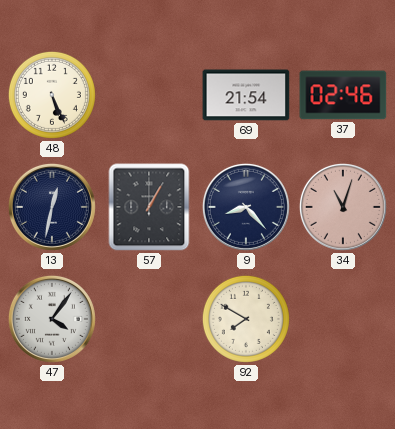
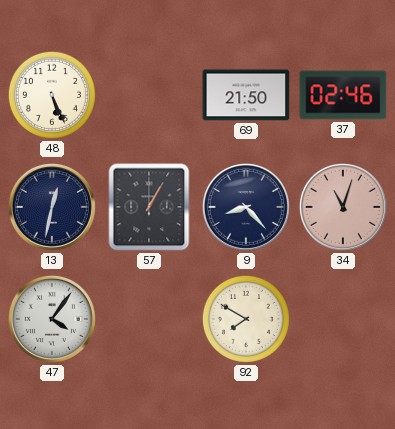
69: 21:54 -> 21:50 (246, 95)
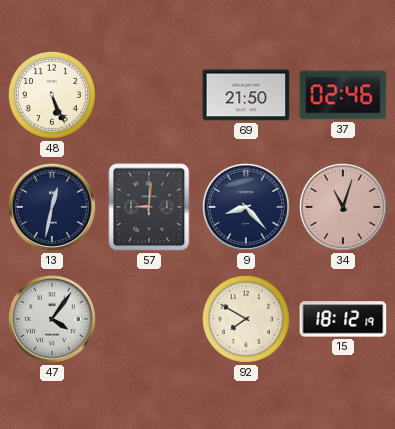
57: 1:05 -> 9:01 (149, 207)
15: none -> 18:12 (343, 319)
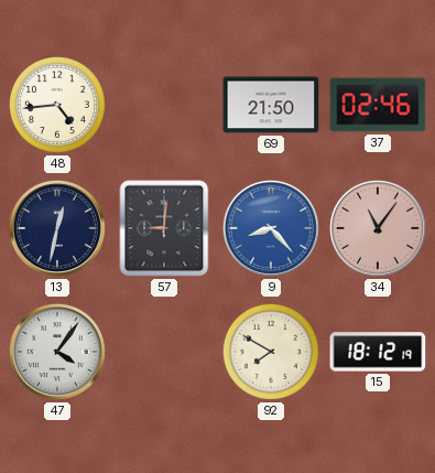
48: 5:26 -> 4:44 (57, 105)
9 dial: navy -> blue (271, 228)
34: 11:03 -> 11:06 (378, 228)
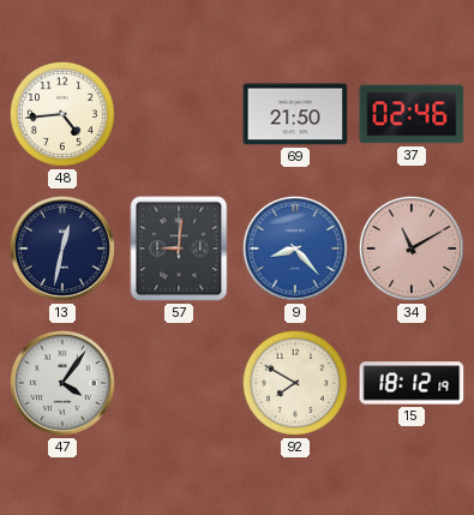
34: 11:06 -> 11:10 (412, 248)
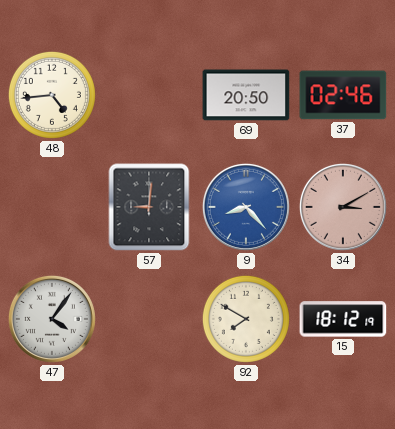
69: 21:50 -> 20:50 (246, 95)
13: 12:32 -> none (62, 248)
34: 11:10 -> 3:10 (343, 207)
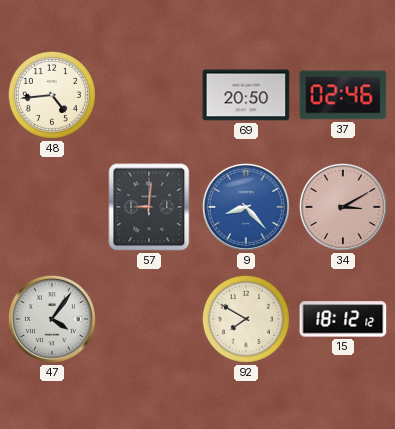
15: 18:12:19 -> 18:12:12 (343, 319)
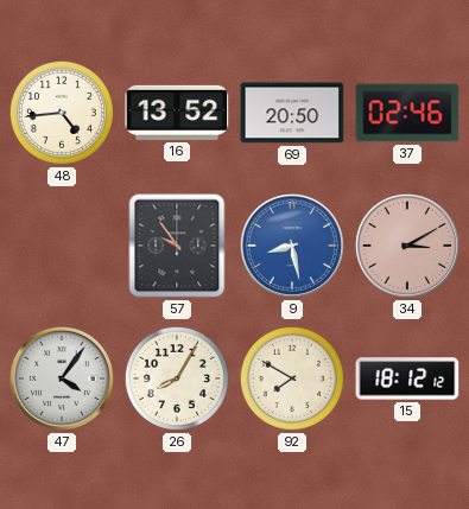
16: none -> 13:52 (177, 113)
57: 9:01 -> 9:54 (177, 246)
9: 8:23 -> 8:28 (292, 246)
26: none -> 8:05 (177, 378)
